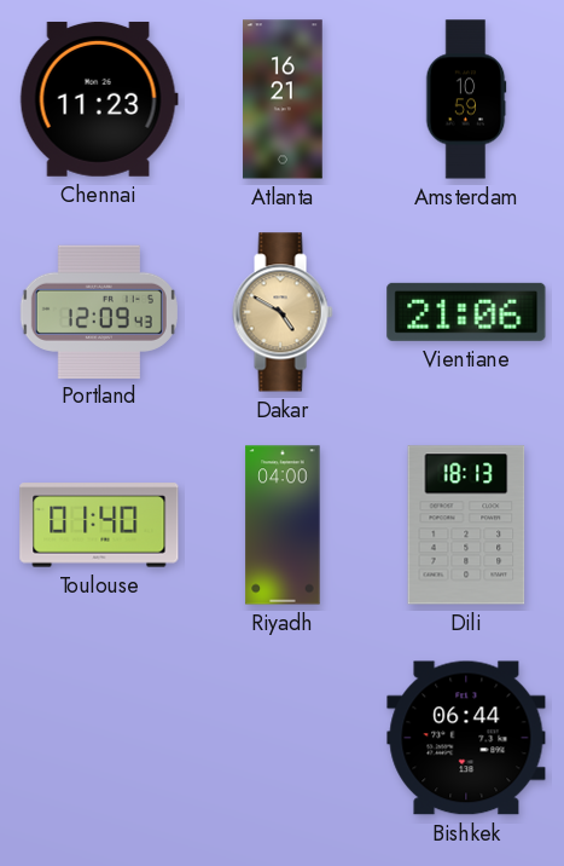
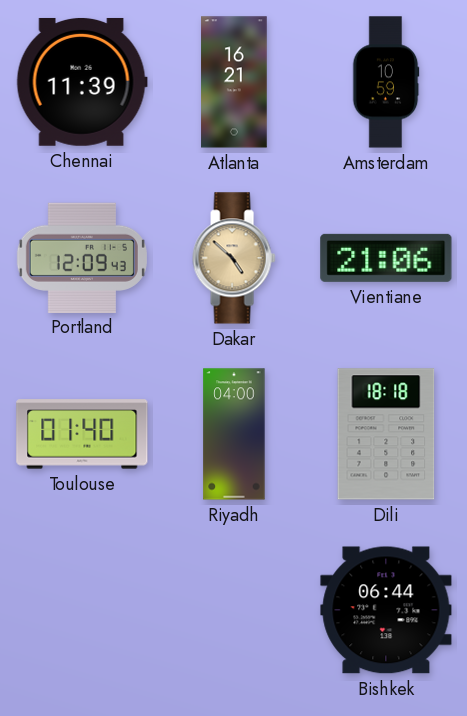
Chennai: 11:23 -> 11:39 (82, 82)
Dakar: 4:50 -> 4:52 (234, 258)
Dili: 18:13 -> 18:18 (386, 434)
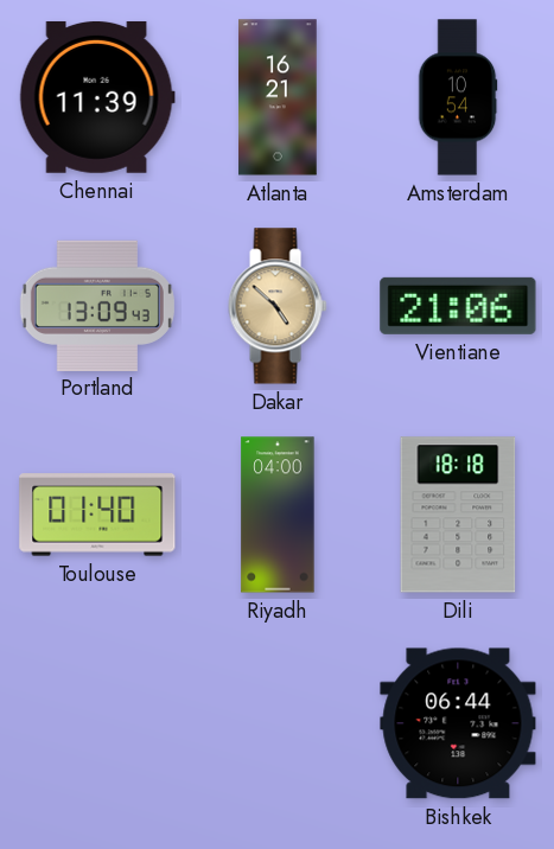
Amsterdam: 10:59 -> 10:54 (458, 97)
Portland: 12:09 -> 13:09 (97, 305)
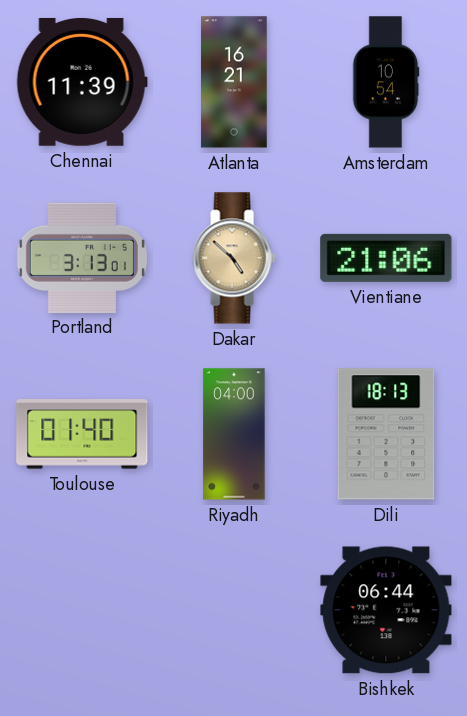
Portland: 13:09 -> 3:13 (82, 257)
Dili: 18:18 -> 18:13 (386, 434)
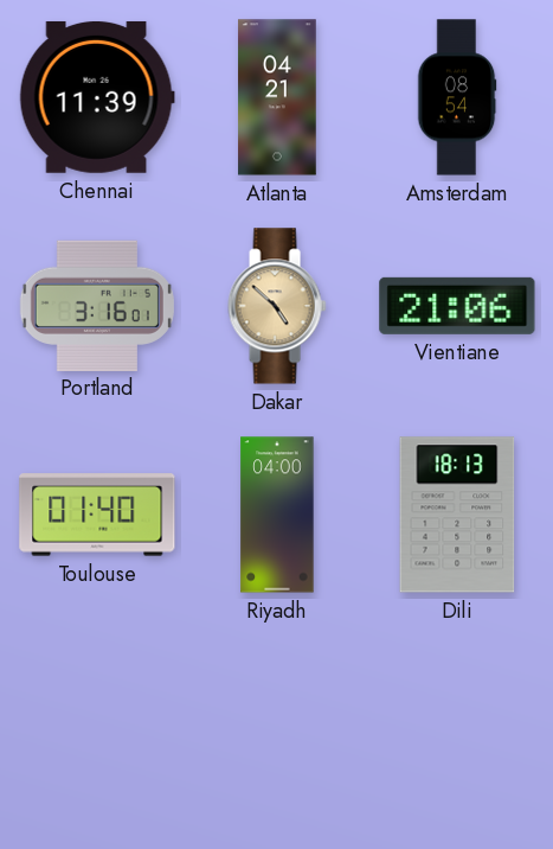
Atlanta: 16:21 -> 04:21 (277, 97)
Amsterdam: 10:54 -> 08:54 (457, 97)
Portland: 3:13 -> 3:16 (97, 305)
Bishkek: 06:44 -> none (386, 610)
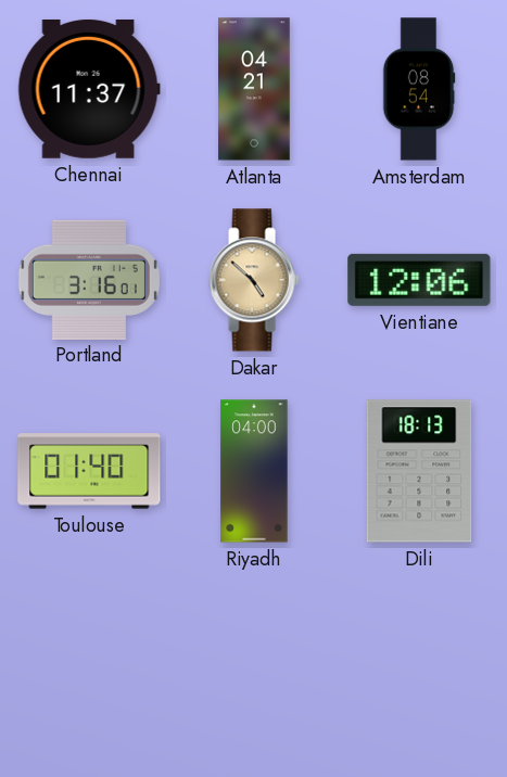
Chennai: 11:39 -> 11:37 (89, 89)
Vientiane: 21:06 -> 12:06 (419, 280)
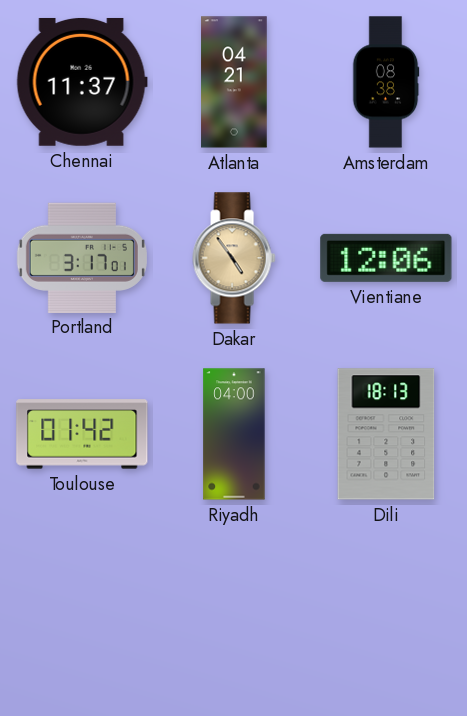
Amsterdam: 08:54 -> 08:38 (386, 82)
Portland: 3:16 -> 3:17 (82, 257)
Dakar: 4:52 -> 4:54 (234, 258)
Toulouse: 01:40 -> 01:42 (82, 434)
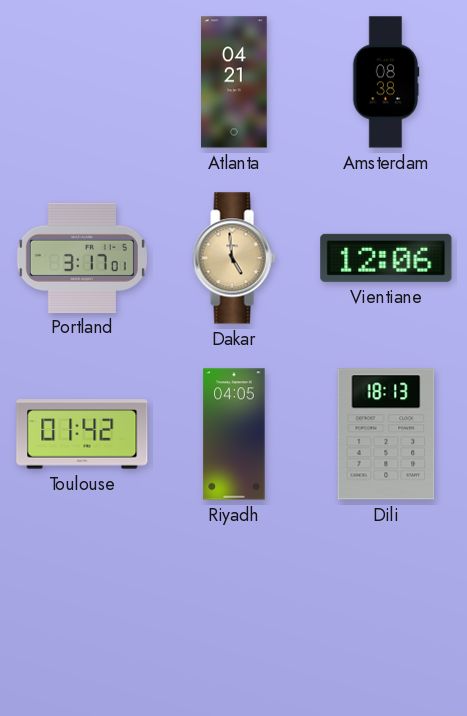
Chennai: 11:37 -> none (82, 82)
Dakar: 4:54 -> 4:59 (234, 258)
Riyadh: 04:00 -> 04:05 (234, 434)
